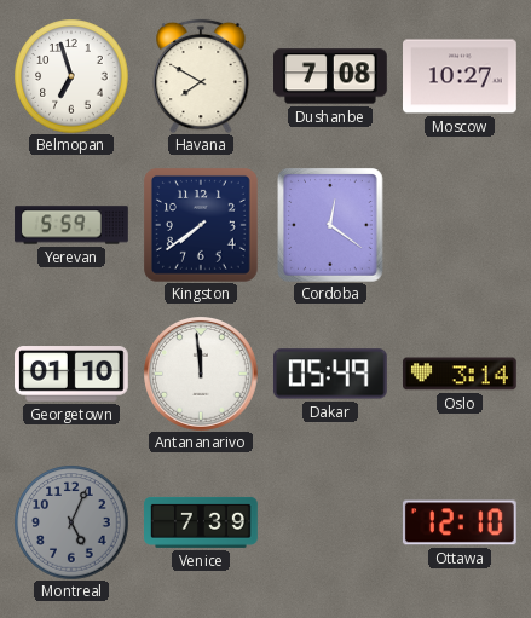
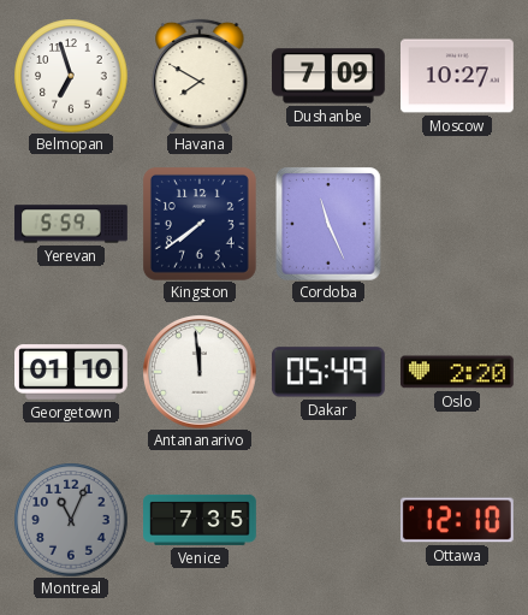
Dushanbe: 7:08 -> 7:09 (330, 76)
Cordoba: 12:21 -> 11:26 (330, 224)
Oslo: 3:14 -> 2:20 (457, 372)
Montreal: 5:04 -> 11:04 (71, 520)
Venice: 7:39 -> 7:35 (201, 520)
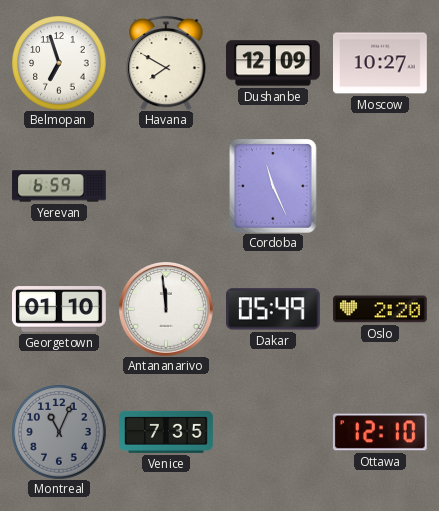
Dushanbe: 7:09 -> 12:09 (274, 63)
Yerevan: 5:59 -> 6:59 (59, 186)
Kingston: 7:39 -> none (200, 224)
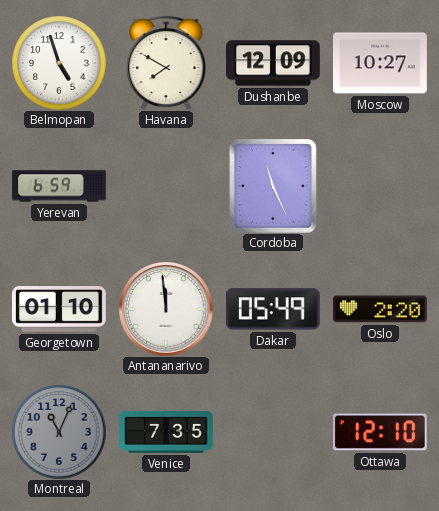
Belmopan: 6:57 -> 4:57 (59, 63)
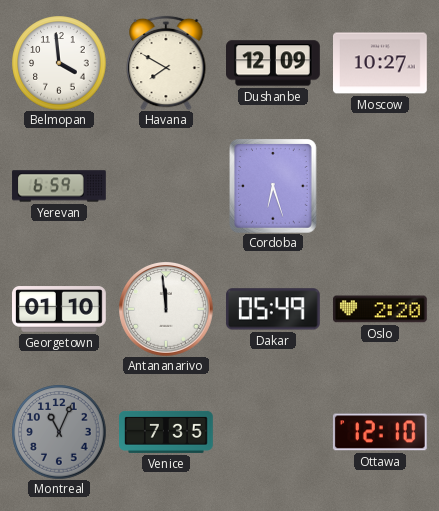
Belmopan: 4:57 -> 3:59 (59, 63)
Cordoba: 11:26 -> 6:27 (274, 186)
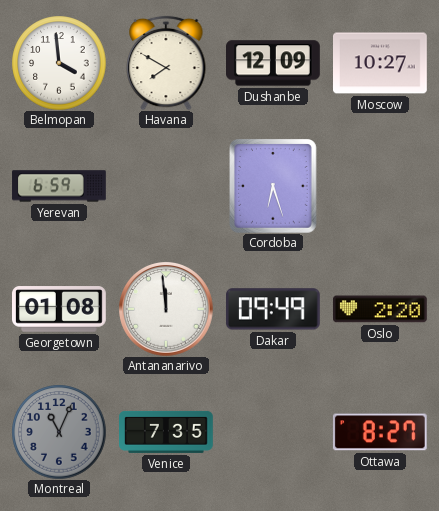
Georgetown: 01:10 -> 01:08 (60, 309)
Dakar: 05:49 -> 09:49 (273, 309)
Ottawa: 12:10 -> 8:27 (380, 432)
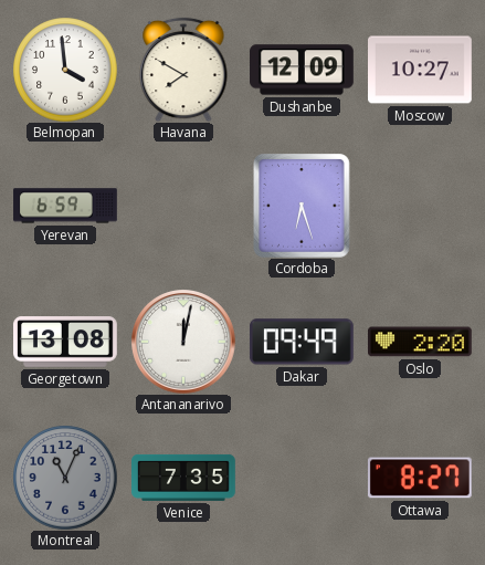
Georgetown: 01:08 -> 13:08 (66, 342)
Antananarivo: 11:59 -> 12:02 (183, 342)
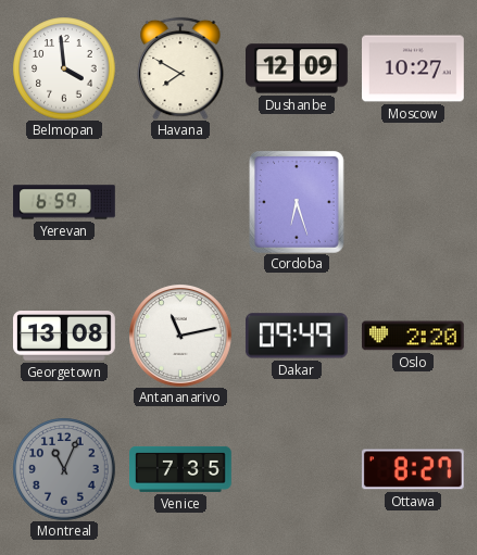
Antananarivo: 12:02 -> 11:13 (180, 336)
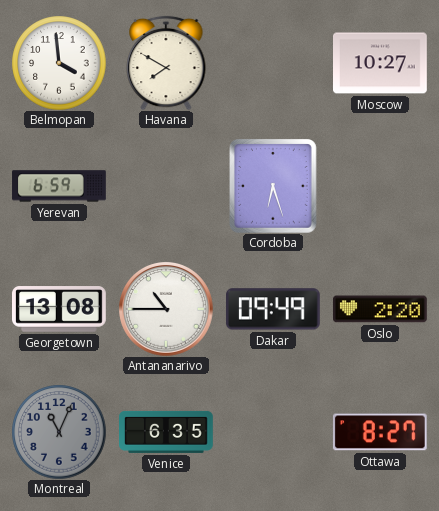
Dushanbe: 12:09 -> none (298, 68)
Antananarivo: 11:13 -> 10:45 (166, 309)
Venice: 7:35 -> 6:35 (167, 432)
